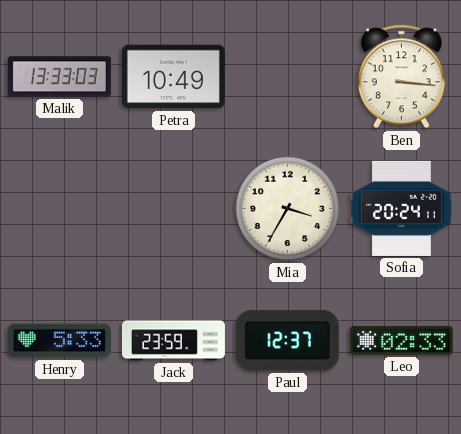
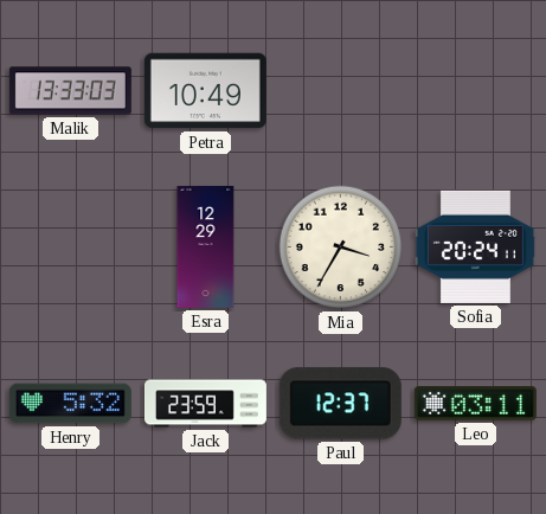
Ben: 3:16 -> none (401, 77)
Esra: none -> 12:29 (206, 246)
Henry: 5:33 -> 5:32 (70, 404)
Leo: 02:33 -> 03:11 (475, 404)
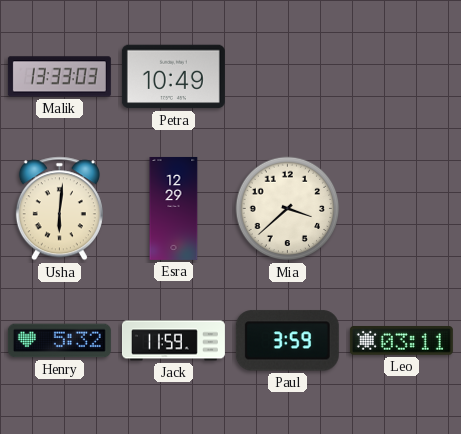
Usha: none -> 6:01 (59, 209)
Mia: 3:35 -> 3:38 (288, 209)
Sofia: 20:24 -> none (475, 246)
Jack: 23:59 -> 11:59 (173, 341)
Paul: 12:37 -> 3:59 (287, 341)
